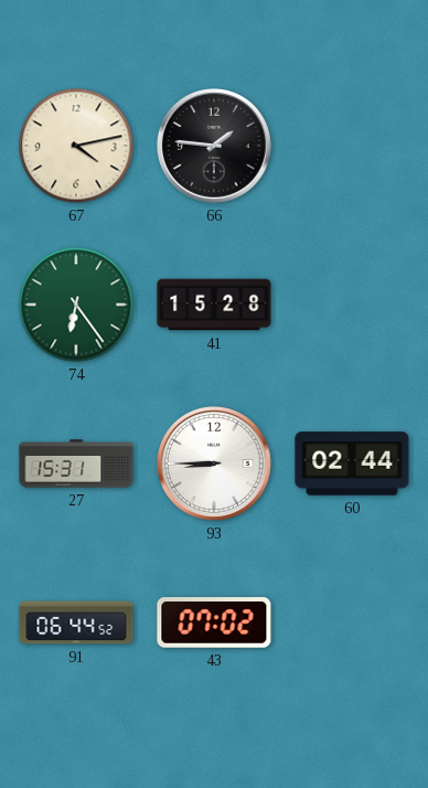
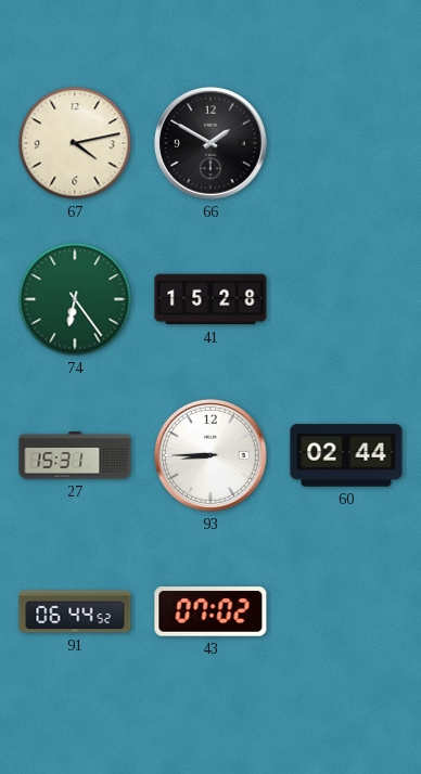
66: 1:46 -> 1:50 (210, 143)
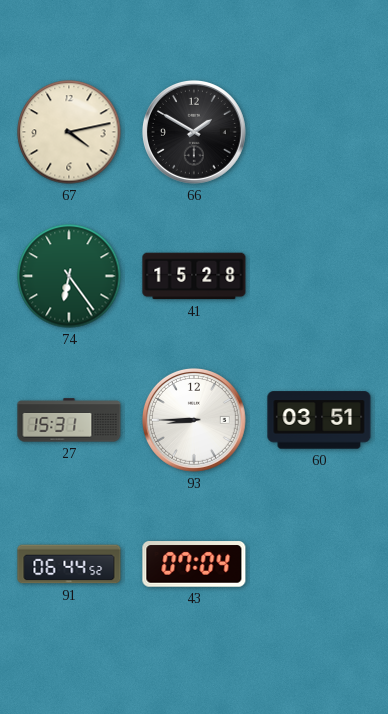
60: 02:44 -> 03:51 (319, 420)
43: 07:02 -> 07:04 (194, 564)
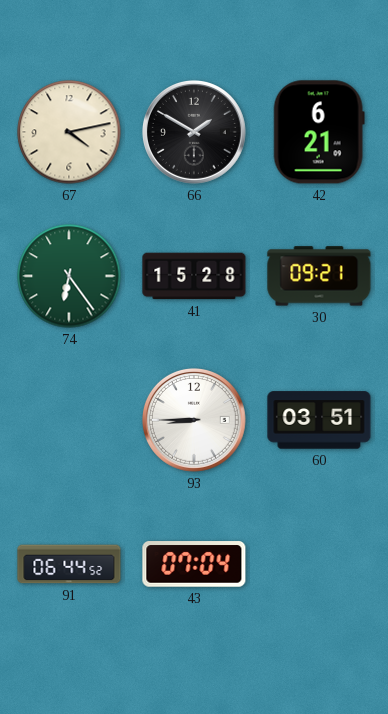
42: none -> 6:21 (319, 132)
30: none -> 09:21 (319, 276)
27: 15:31 -> none (69, 420)
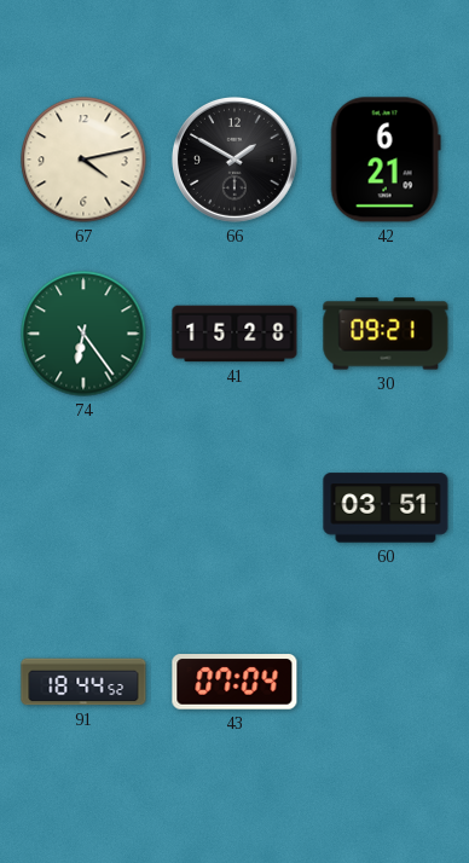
93: 8:45 -> none (194, 420)
91: 06:44 -> 18:44 (83, 682)
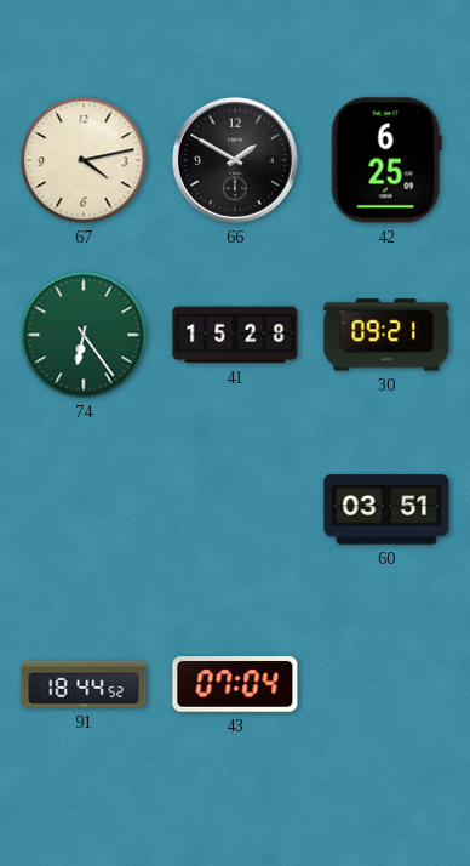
42: 6:21 -> 6:25 (386, 160)
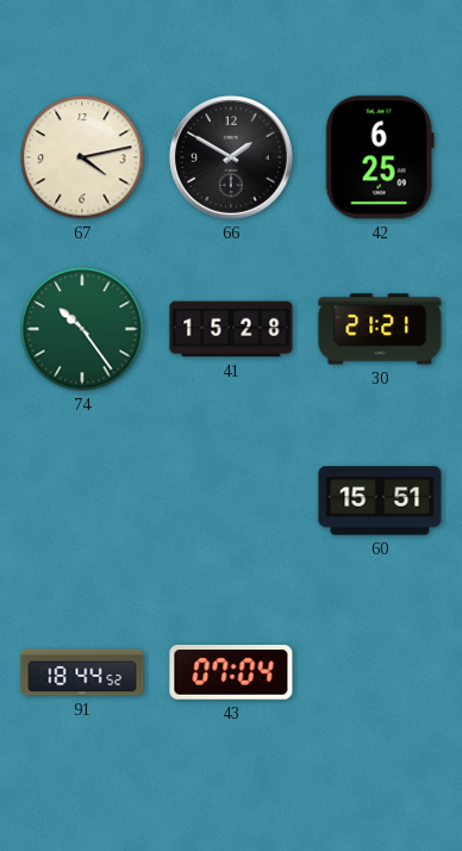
74: 6:24 -> 10:24 (82, 329)
30: 09:21 -> 21:21 (380, 329)
60: 03:51 -> 15:51 (380, 501)
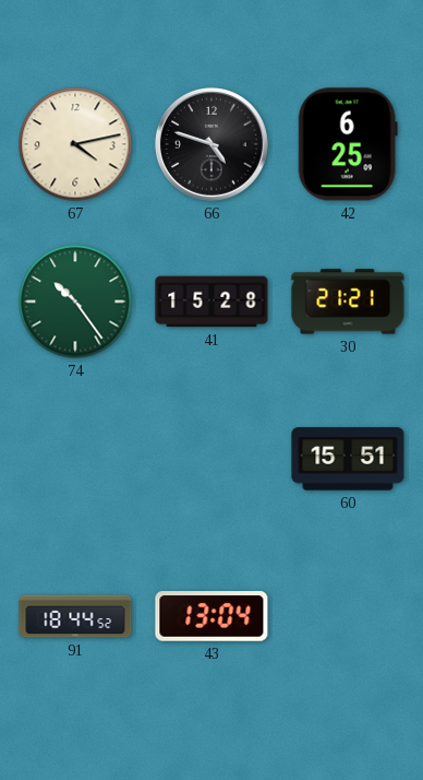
66: 1:50 -> 4:48 (211, 144)
43: 07:04 -> 13:04 (211, 616)
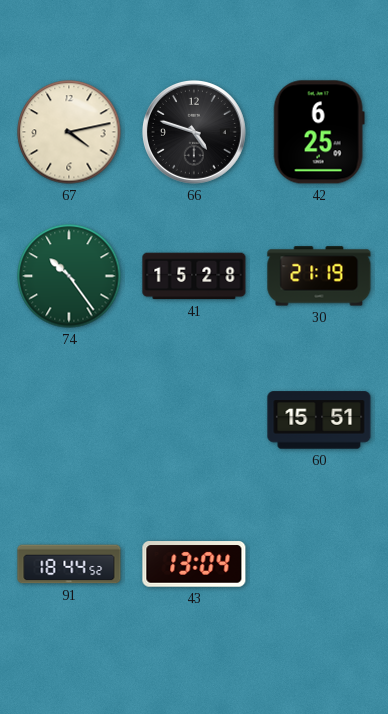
30: 21:21 -> 21:19 (319, 276)
